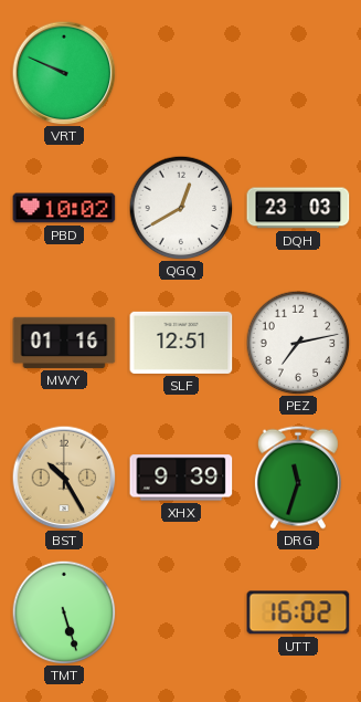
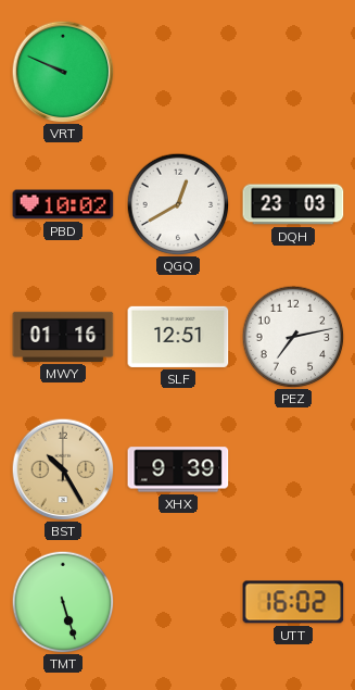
DRG: 11:33 -> none (298, 478)
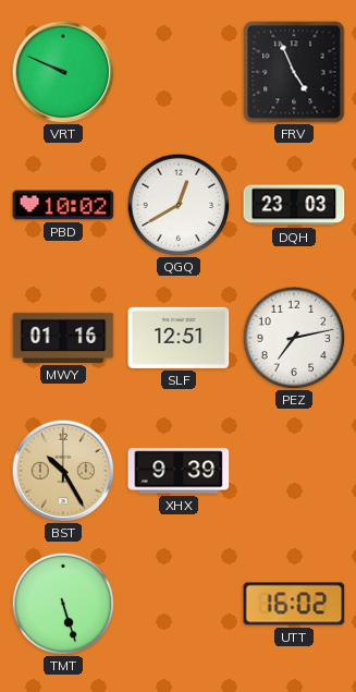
FRV: none -> 4:56 (294, 72)
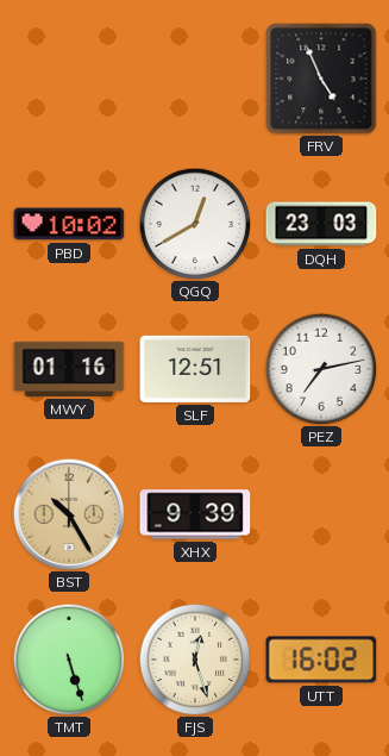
VRT: 9:49 -> none (63, 72)
FJS: none -> 12:27 (195, 660)
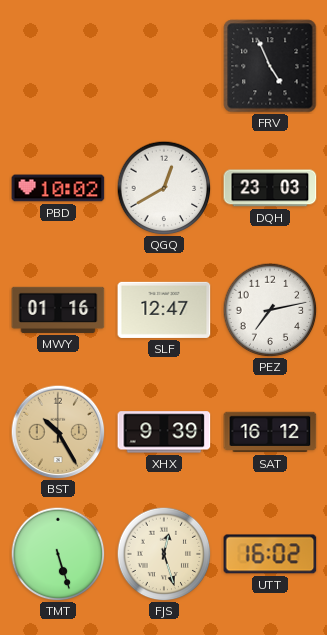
SLF: 12:51 -> 12:47 (164, 310)
SAT: none -> 16:12 (270, 432)
